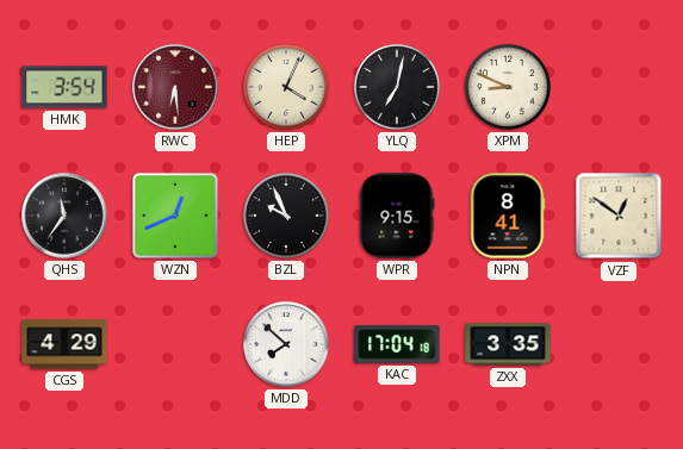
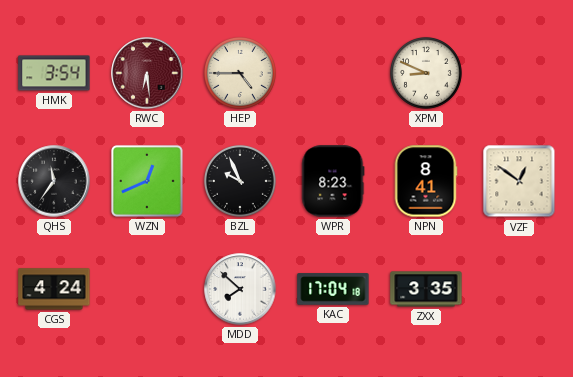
HEP: 4:04 -> 4:45 (240, 73)
YLQ: 7:02 -> none (397, 87)
WPR: 9:15 -> 8:23 (333, 181)
CGS: 4:29 -> 4:24 (54, 289)
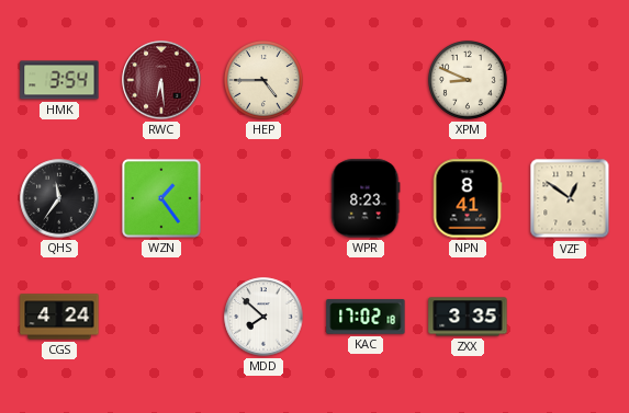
WZN: 12:41 -> 1:24 (161, 198)
BZL: 9:56 -> none (240, 181)
KAC: 17:04 -> 17:02 (366, 317)
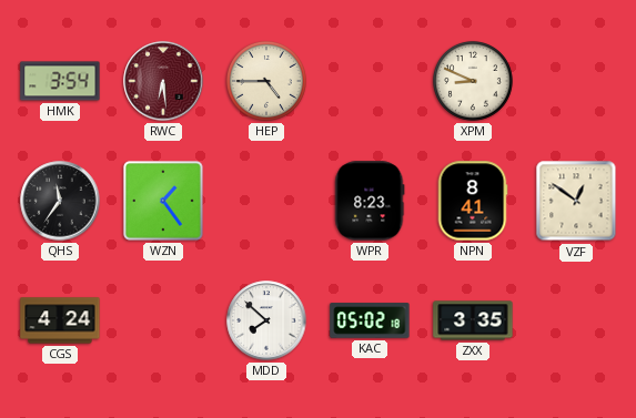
KAC: 17:02 -> 05:02 (370, 320)
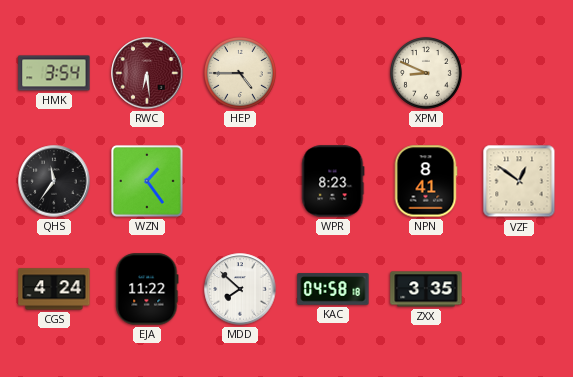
EJA: none -> 11:22 (147, 289)
KAC: 05:02 -> 04:58 (333, 289)
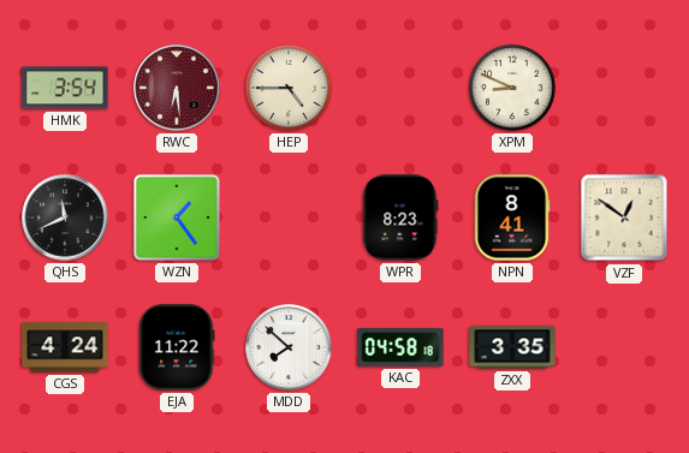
QHS: 11:36 -> 11:41 (65, 217)
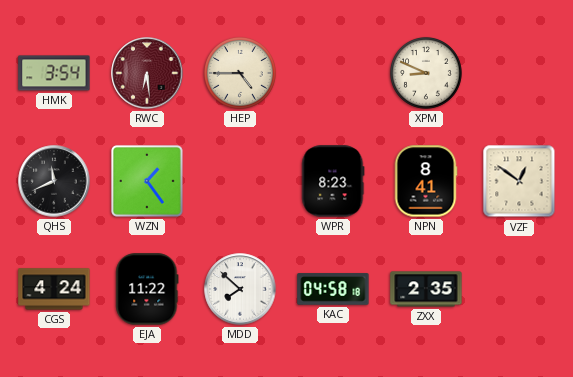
ZXX: 3:35 -> 2:35 (426, 289)
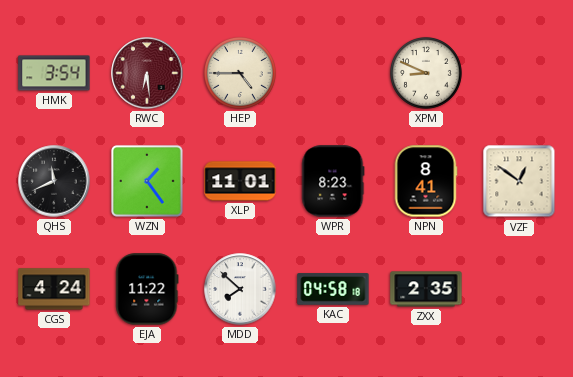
XLP: none -> 11:01 (240, 181)
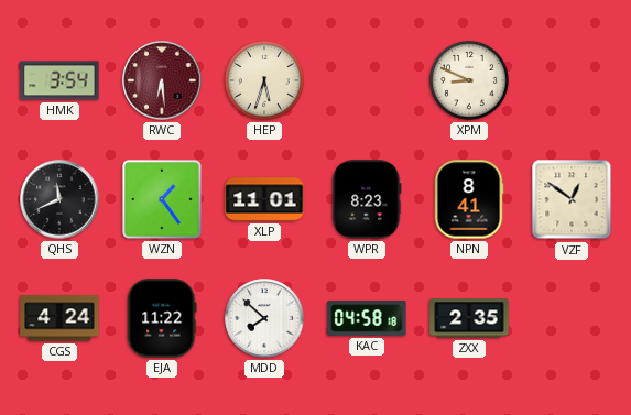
HEP: 4:45 -> 5:33 (264, 80)
